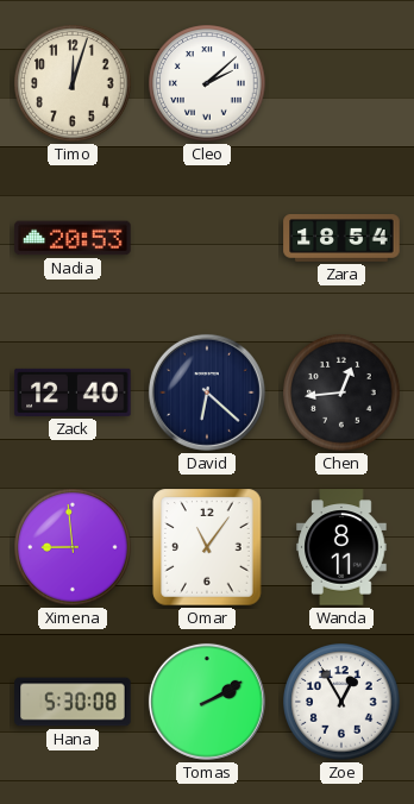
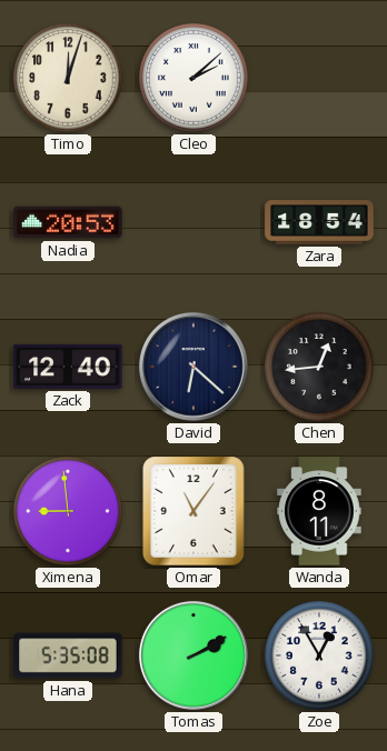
Hana: 5:30 -> 5:35 (68, 655)
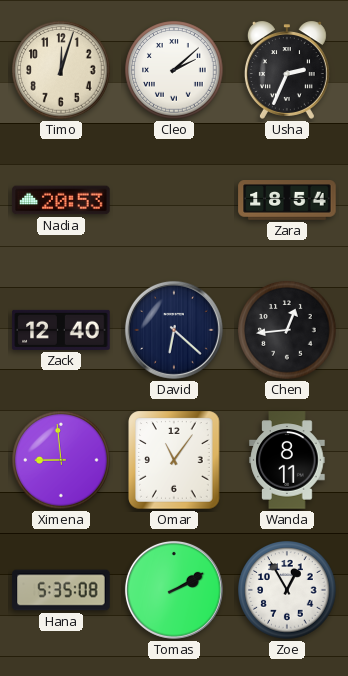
Usha: none -> 2:34 (287, 70)
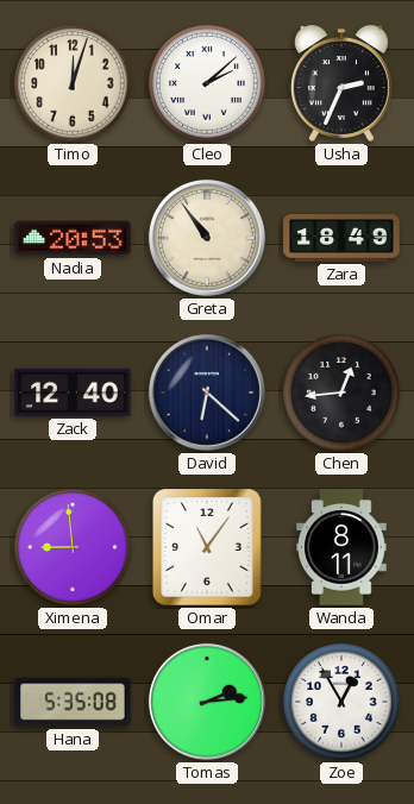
Greta: none -> 10:54 (207, 238)
Zara: 18:54 -> 18:49 (341, 238)
Tomas: 2:10 -> 2:14 (207, 702)
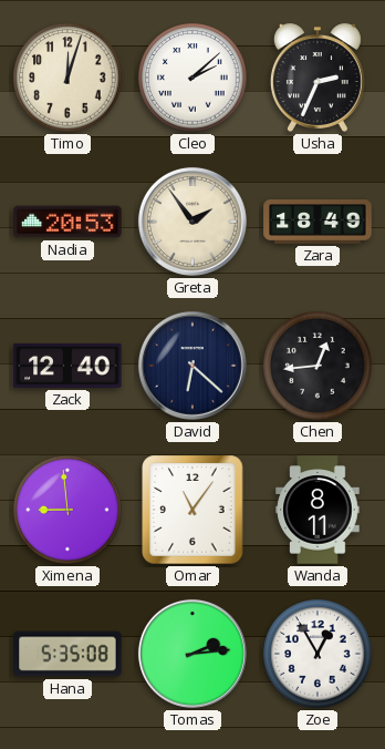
Greta: 10:54 -> 1:54 (192, 222)
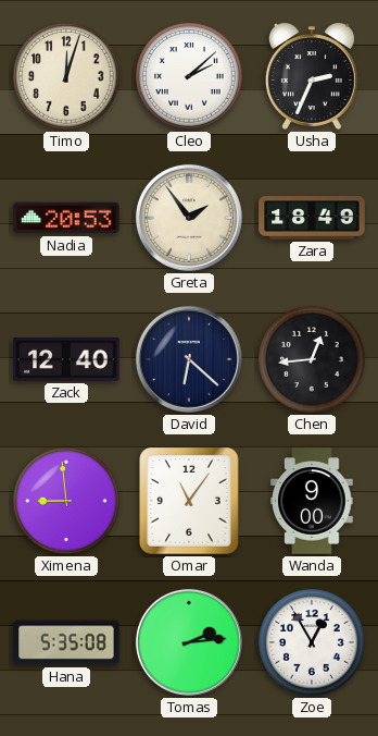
Wanda: 8:11 -> 9:00 (312, 501)
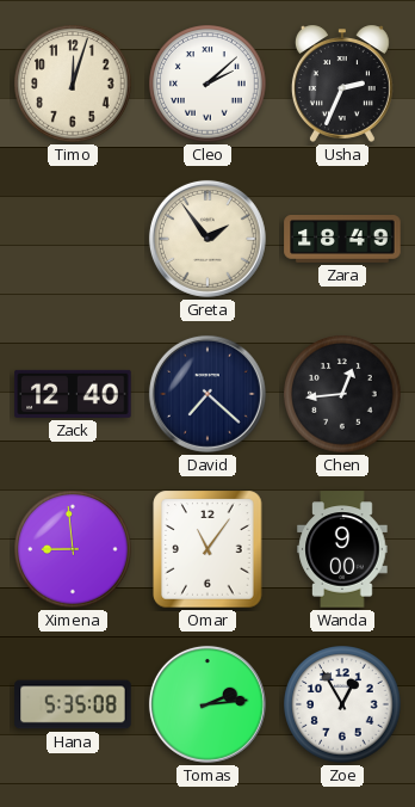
Nadia: 20:53 -> none (66, 218)
David: 6:22 -> 7:22 (207, 394)
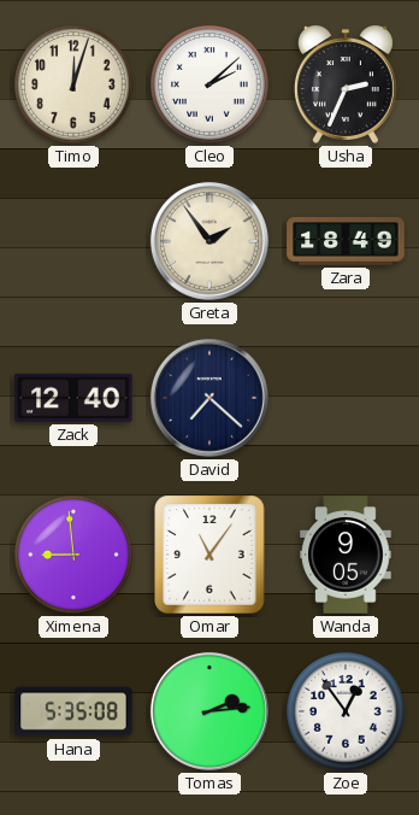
Chen: 12:44 -> none (342, 394)
Wanda: 9:00 -> 9:05 (346, 555)
Zoe: 12:55 -> 12:54 (346, 711)
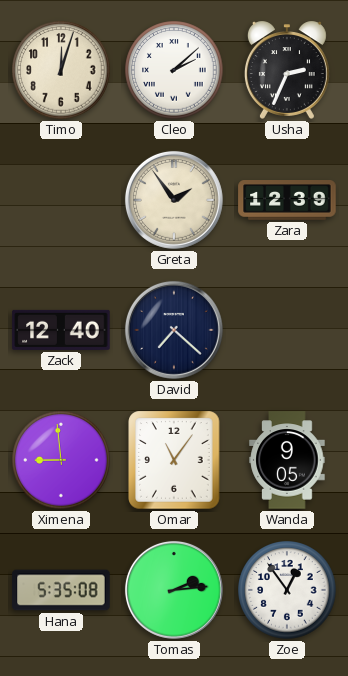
Zara: 18:49 -> 12:39 (287, 200)
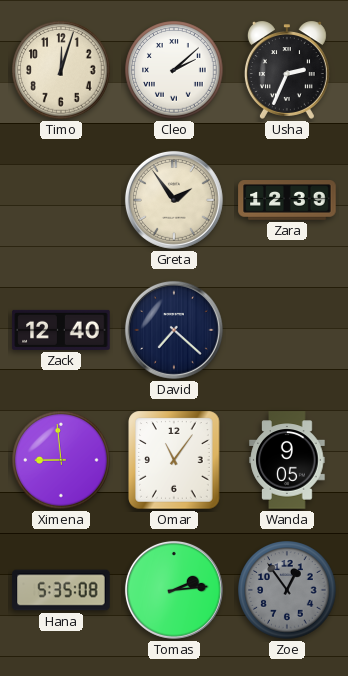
Zoe dial: white -> grey (287, 590)
